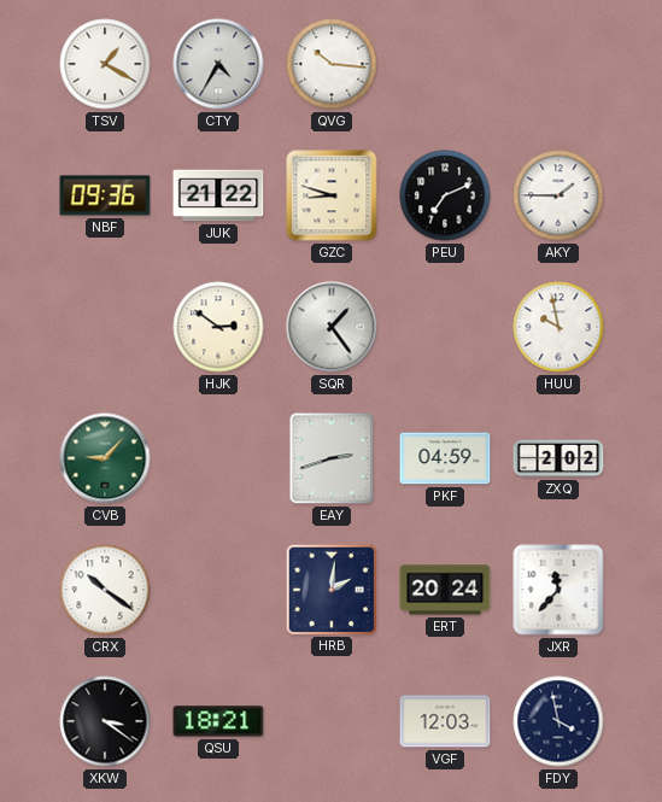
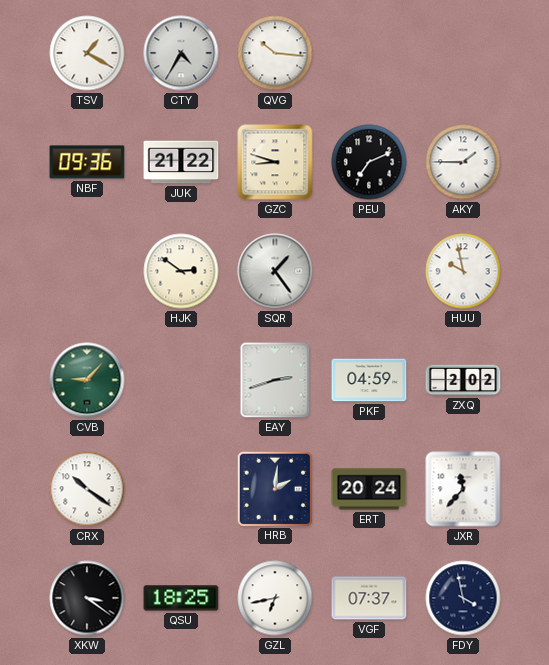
QSU: 18:21 -> 18:25 (181, 598)
GZL: none -> 6:43 (275, 598)
VGF: 12:03 -> 07:37 (369, 598)
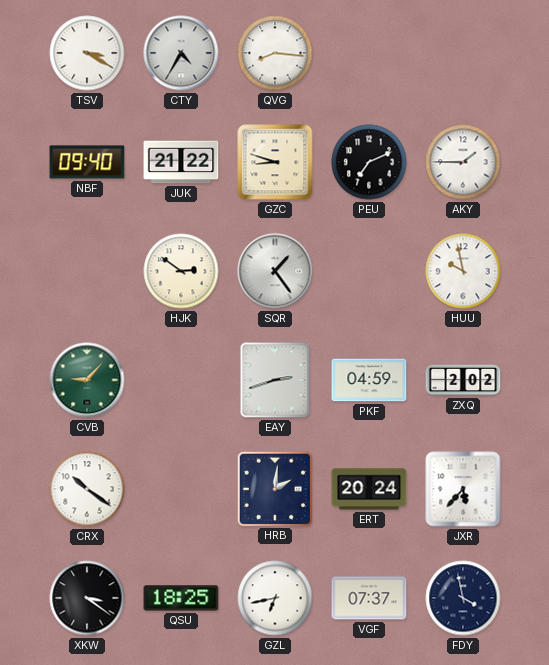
TSV: 1:20 -> 3:20 (87, 53)
QVG: 10:16 -> 8:16 (275, 53)
NBF: 09:36 -> 09:40 (87, 162)
JXR: 11:37 -> 5:37 (463, 489)
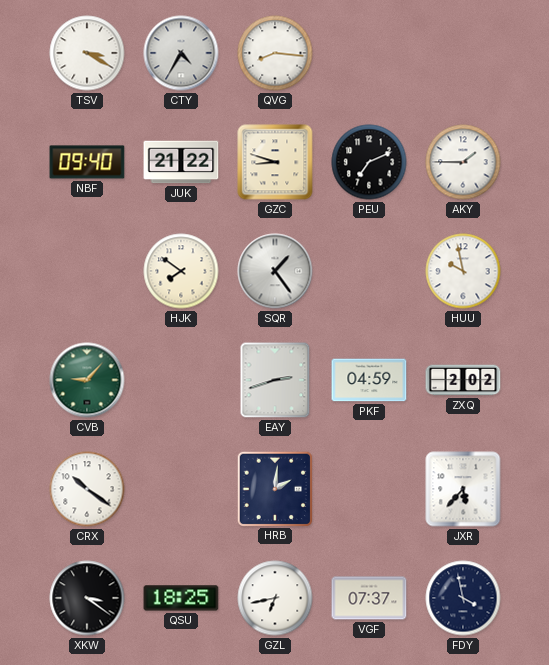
HJK: 2:51 -> 7:51 (181, 271)
ERT: 20:24 -> none (369, 489)
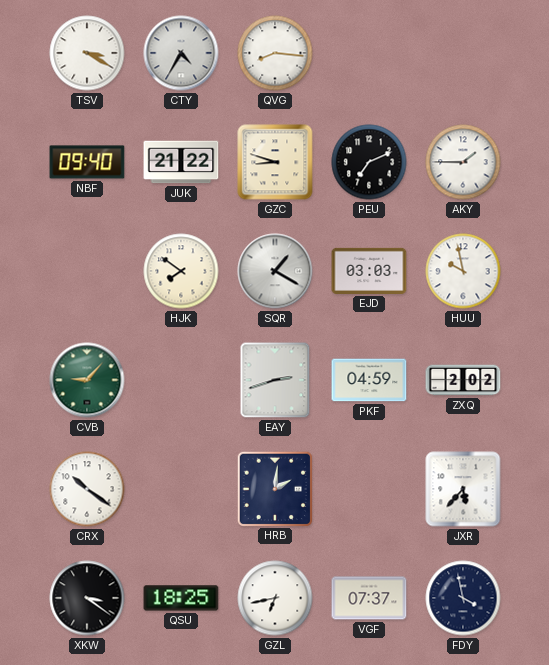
SQR: 1:24 -> 1:20 (275, 271)
EJD: none -> 03:03 (369, 271)
